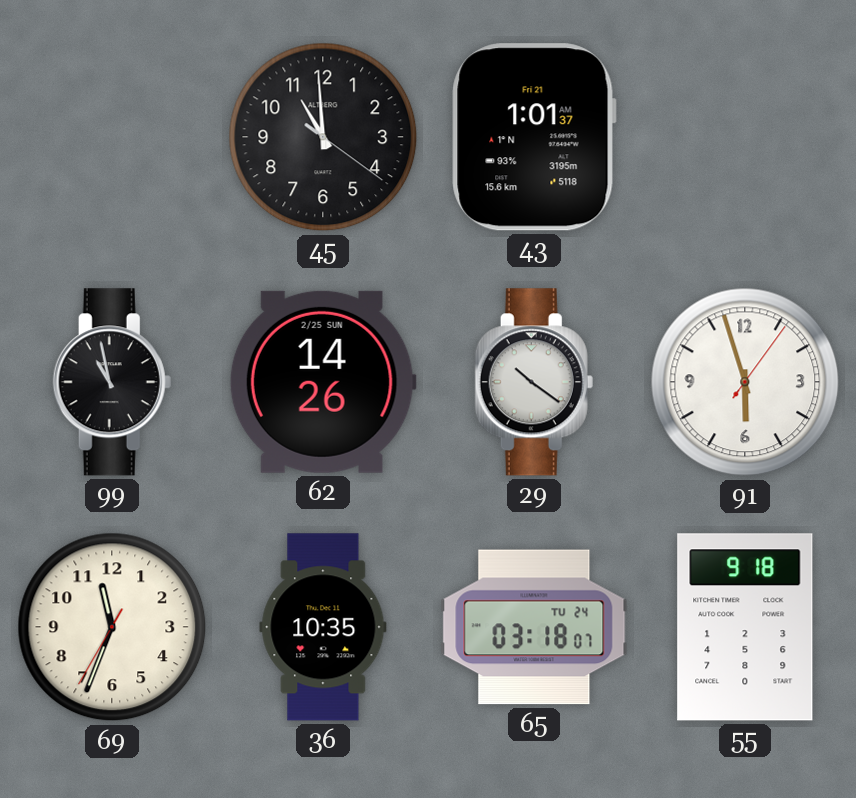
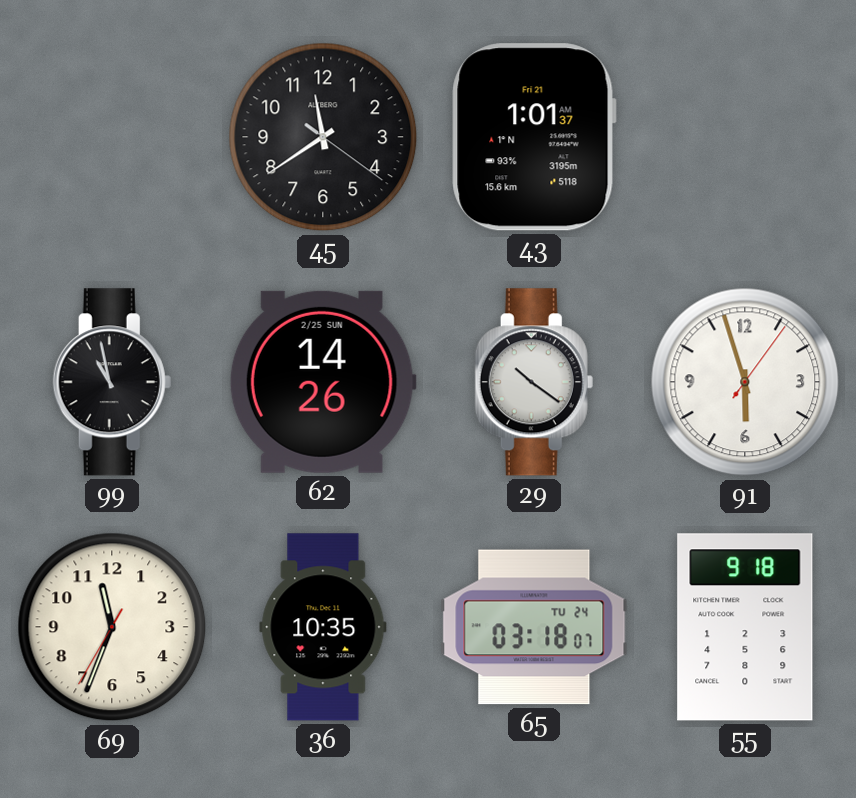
45: 10:59 -> 11:39 (323, 137)
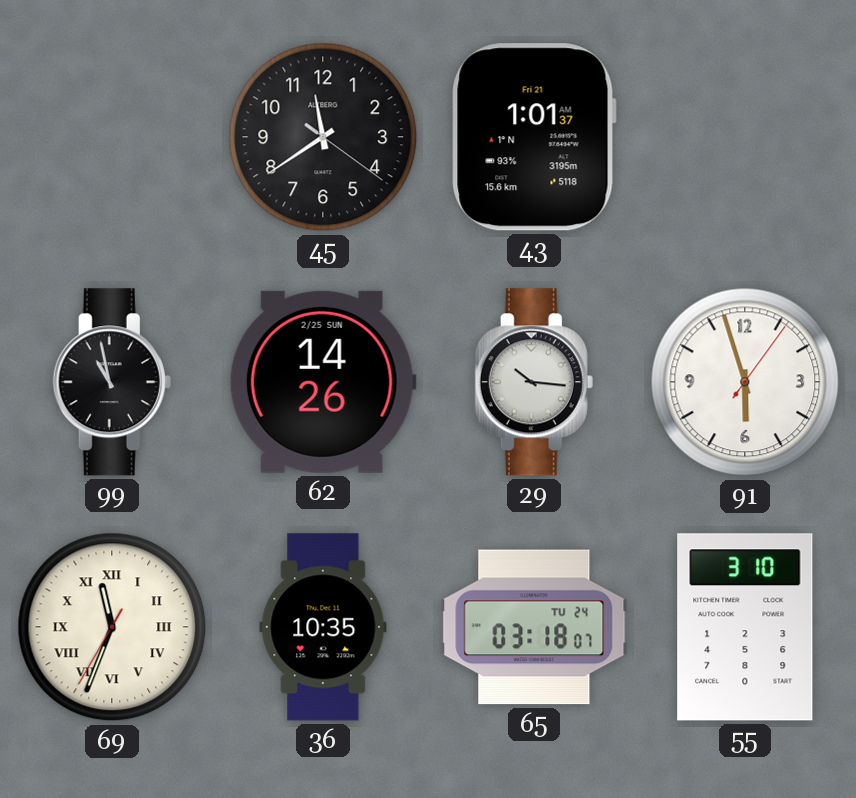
29: 10:21 -> 10:16 (534, 382)
69 numerals: Arabic -> Roman (112, 627)
55: 9:18 -> 3:10 (745, 627)
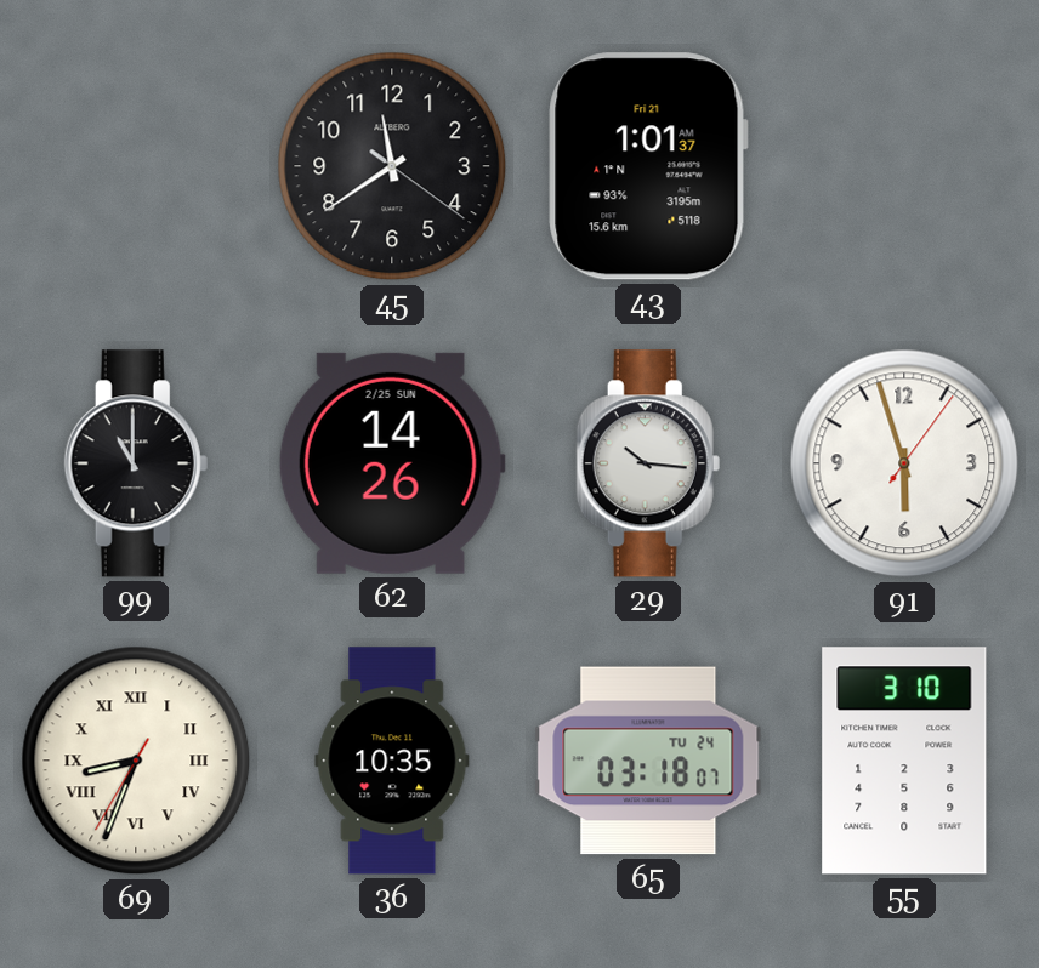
99: 10:58 -> 11:00 (136, 463)
69: 11:33 -> 8:33 (136, 761)
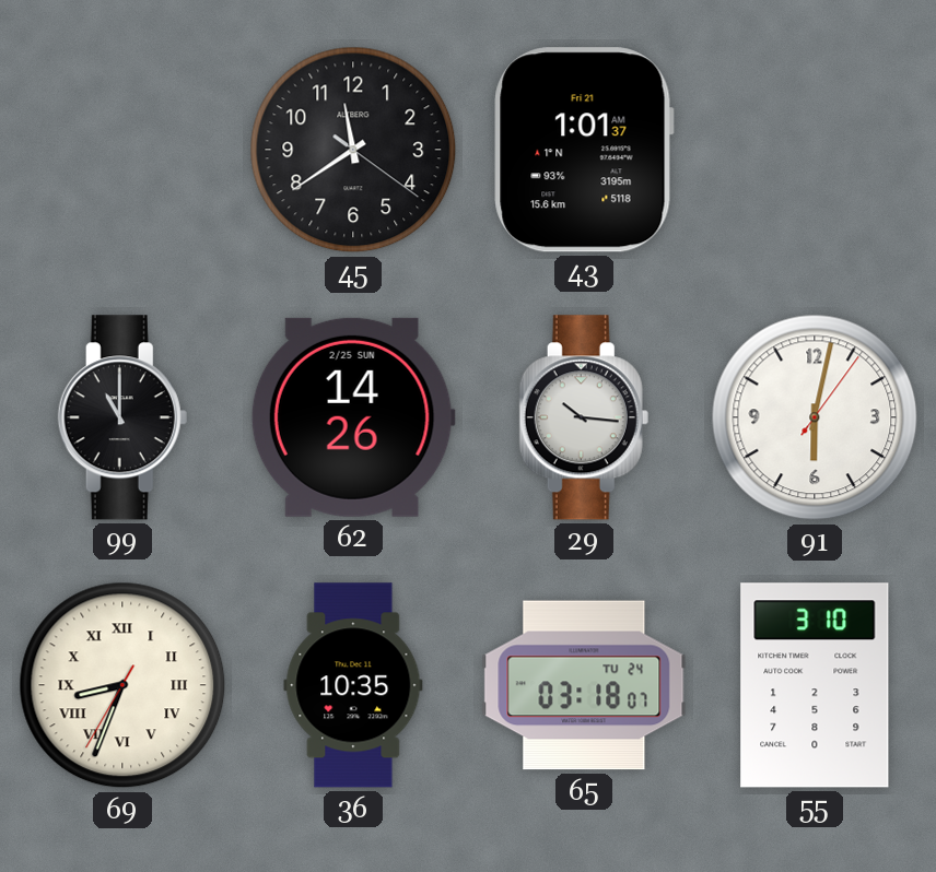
91: 5:57 -> 6:02 (815, 417)
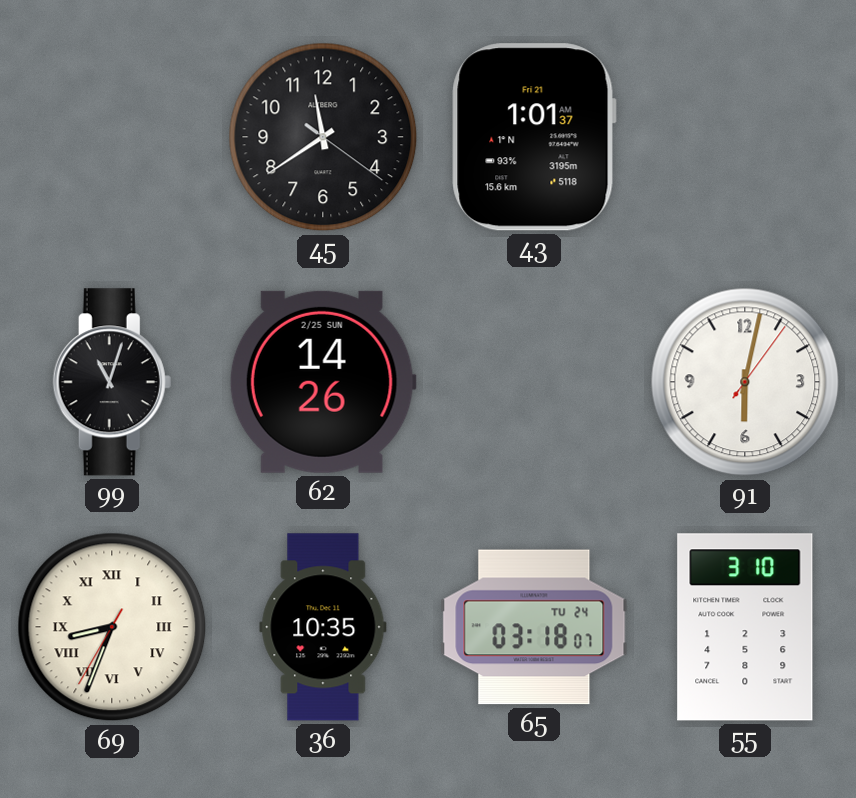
99: 11:00 -> 11:03 (112, 382)
29: 10:16 -> none (584, 417)
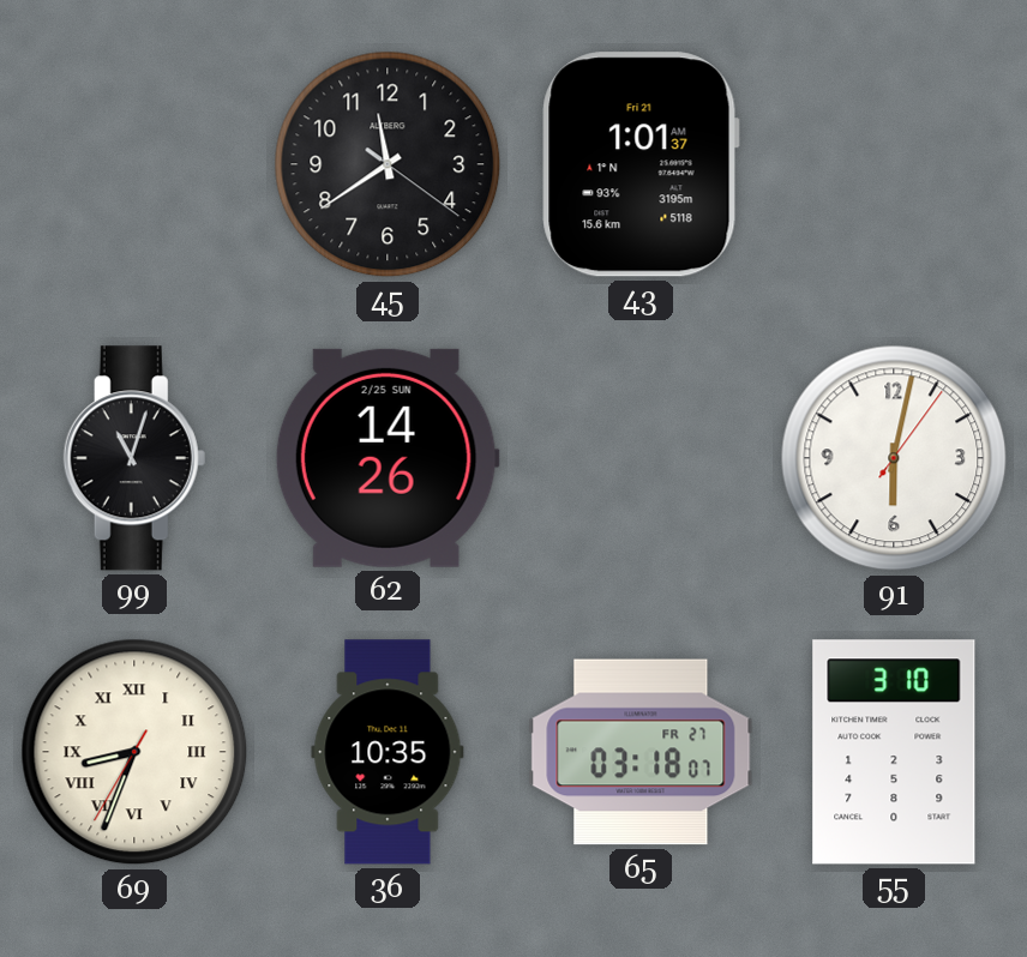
65 date: TU 24 -> FR 27 (641, 752)
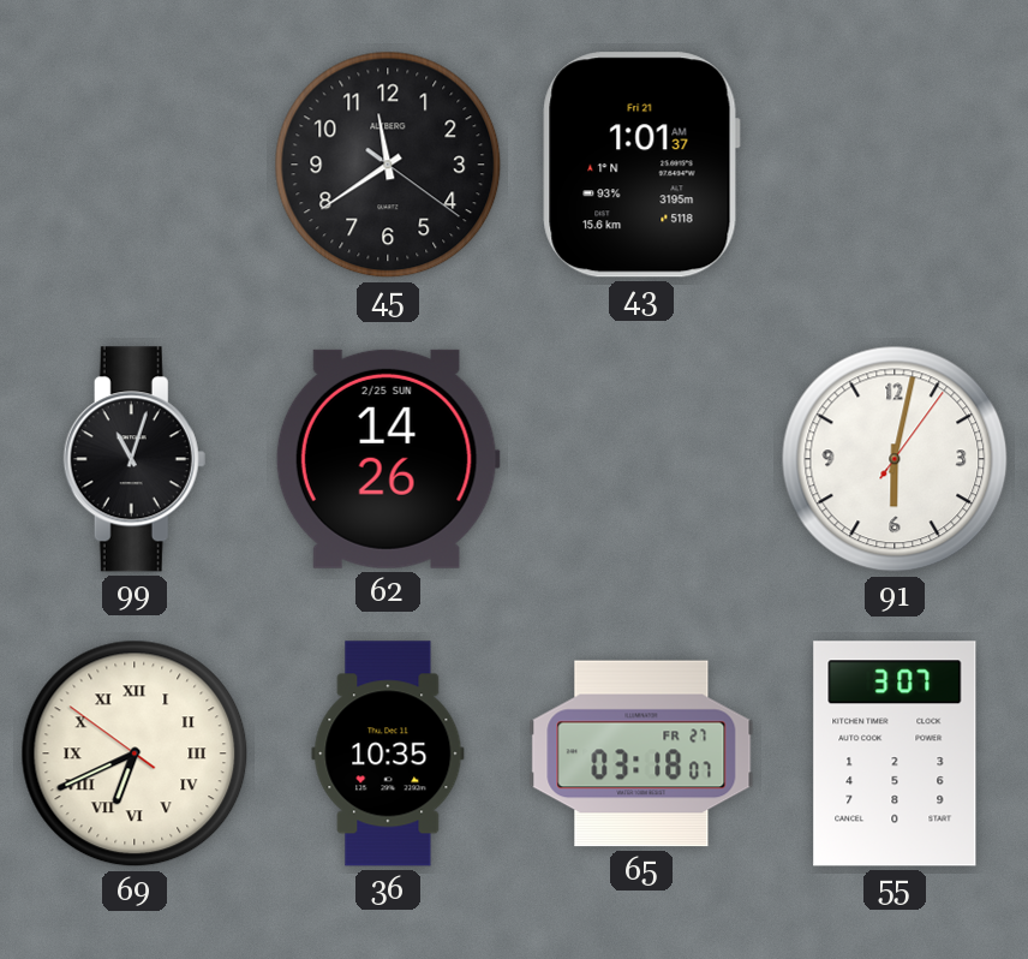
69: 8:33 -> 6:40 (135, 753)
55: 3:10 -> 3:07 (895, 753)
